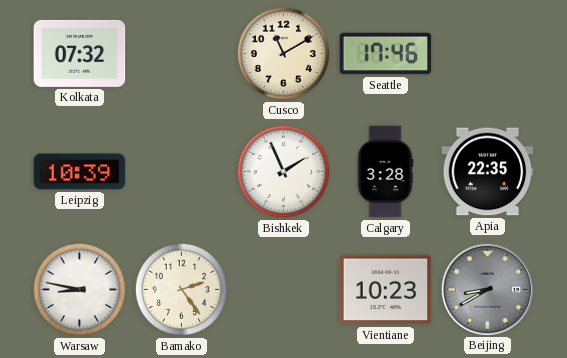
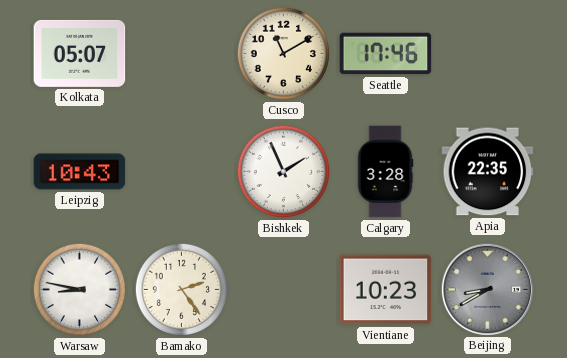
Kolkata: 07:32 -> 05:07 (80, 53)
Leipzig: 10:39 -> 10:43 (80, 172)
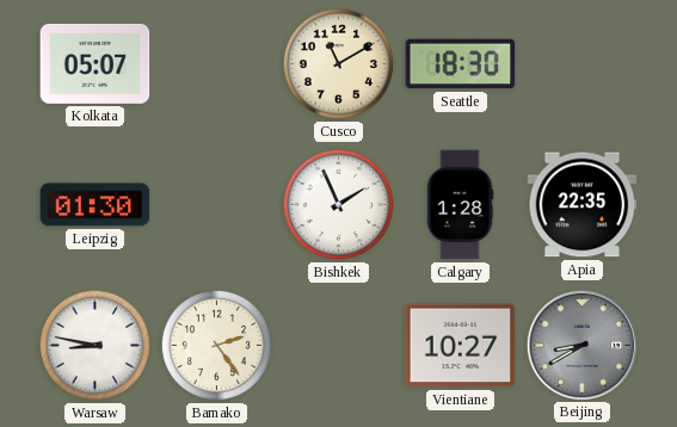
Seattle: 17:46 -> 18:30 (461, 64)
Leipzig: 10:43 -> 01:30 (96, 205)
Calgary: 3:28 -> 1:28 (460, 205)
Vientiane: 10:23 -> 10:27 (461, 346)
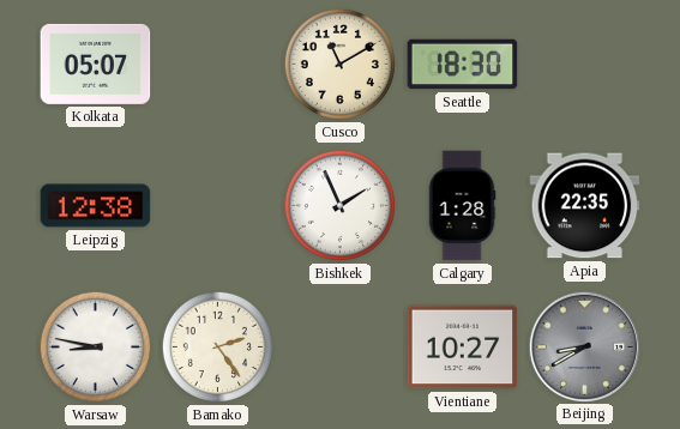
Leipzig: 01:30 -> 12:38 (96, 206)
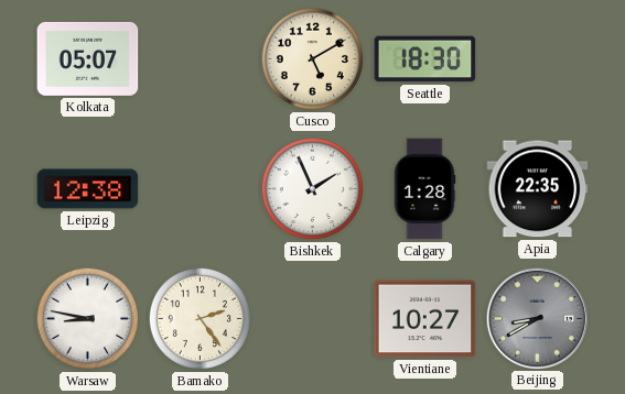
Cusco: 11:10 -> 5:10 (312, 58)
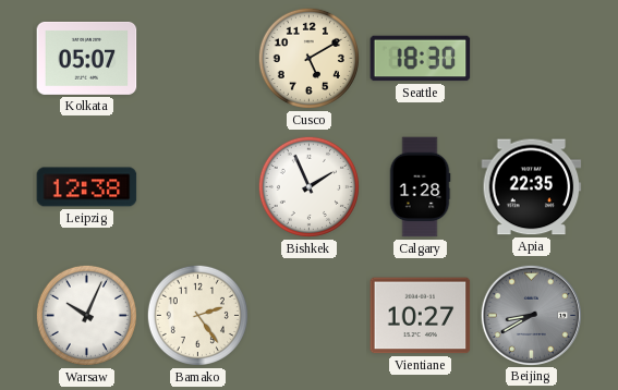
Warsaw: 8:47 -> 10:04 (86, 315)
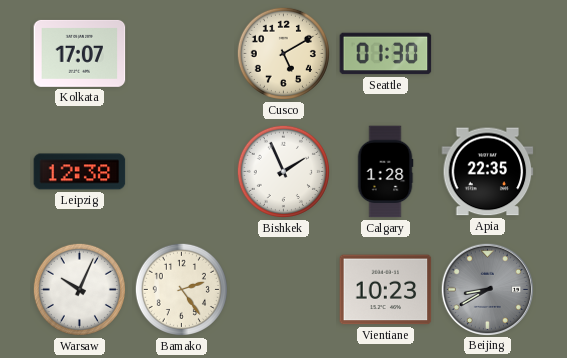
Kolkata: 05:07 -> 17:07 (80, 53)
Seattle: 18:30 -> 01:30 (386, 54)
Vientiane: 10:27 -> 10:23 (386, 290)
